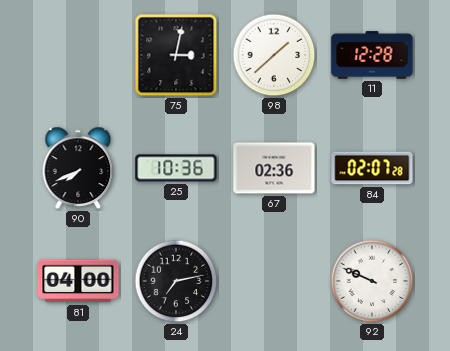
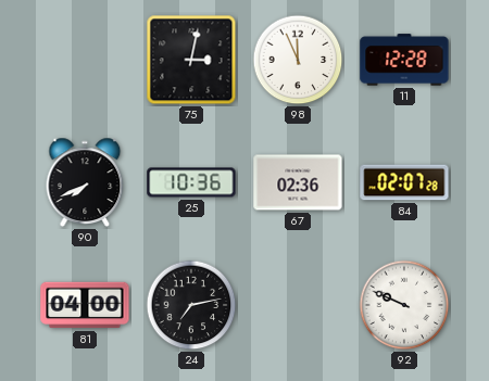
98: 1:38 -> 11:56 (298, 60)
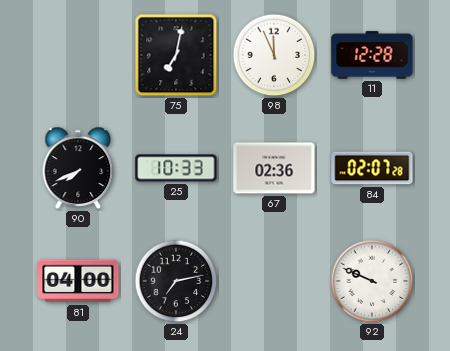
75: 3:02 -> 7:02 (176, 55)
25: 10:36 -> 10:33 (176, 168)
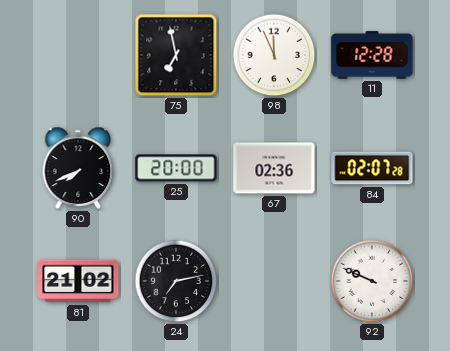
75: 7:02 -> 6:58 (176, 55)
25: 10:33 -> 20:00 (176, 168)
81: 04:00 -> 21:02 (78, 281)
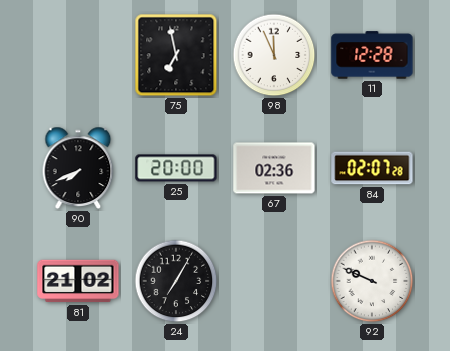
24: 7:13 -> 7:05 (176, 281)
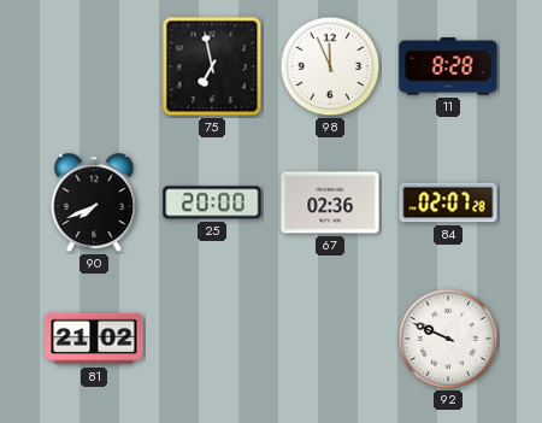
11: 12:28 -> 8:28 (448, 66)
24: 7:05 -> none (176, 281)
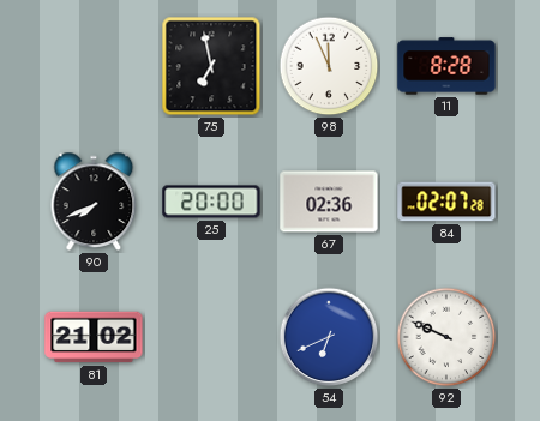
54: none -> 6:41 (329, 337)
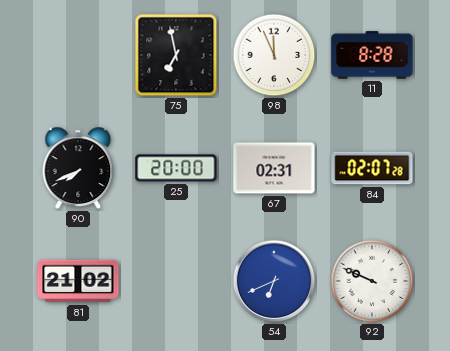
67: 02:36 -> 02:31 (274, 168)
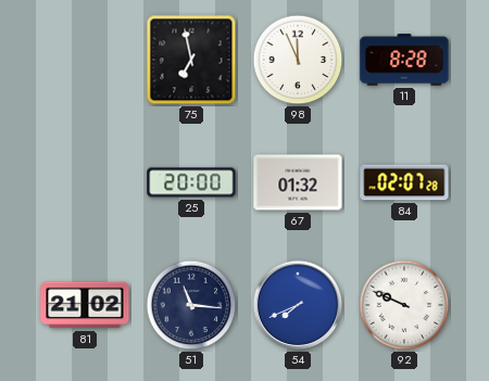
90: 7:41 -> none (78, 168)
67: 02:31 -> 01:32 (298, 182)
51: none -> 11:16 (191, 305)
54: 6:41 -> 7:41 (298, 305)
